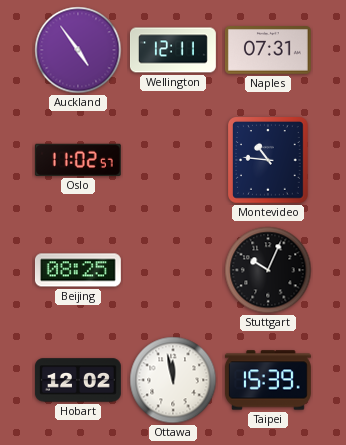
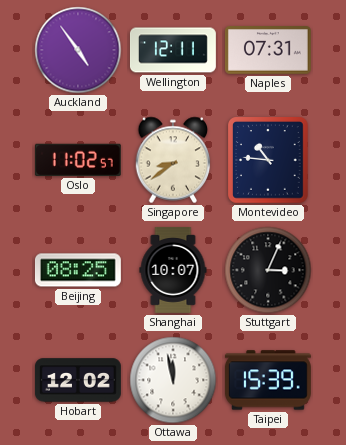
Singapore: none -> 8:39 (173, 160)
Shanghai: none -> 10:07 (173, 270)
Stuttgart: 10:04 -> 3:04 (268, 270)
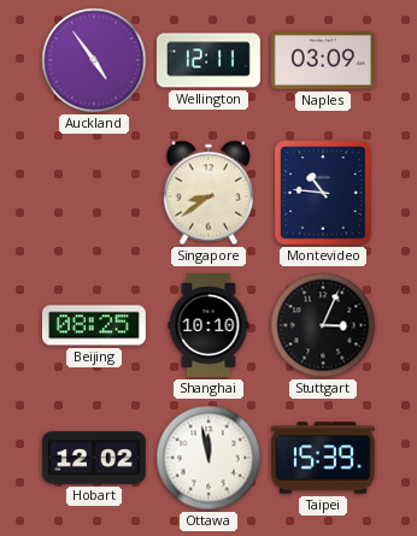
Naples: 07:31 -> 03:09 (323, 60)
Oslo: 11:02 -> none (78, 160)
Shanghai: 10:07 -> 10:10 (208, 325)
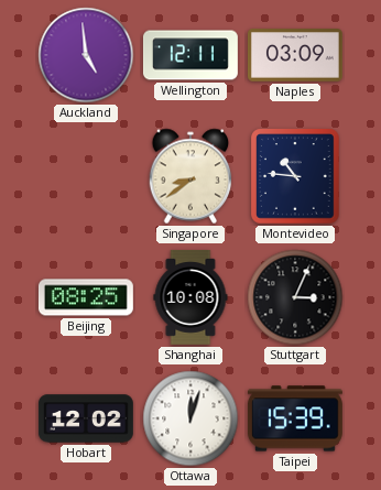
Auckland: 4:54 -> 4:59 (86, 55)
Shanghai: 10:10 -> 10:08 (190, 297)
Ottawa: 11:58 -> 12:03 (190, 418)
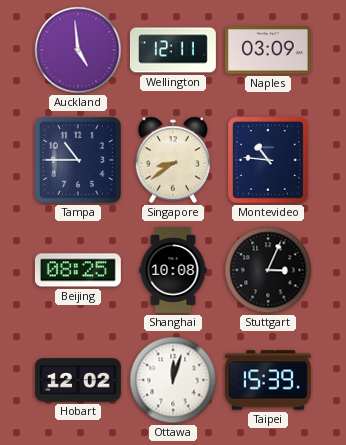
Tampa: none -> 10:45 (78, 160)
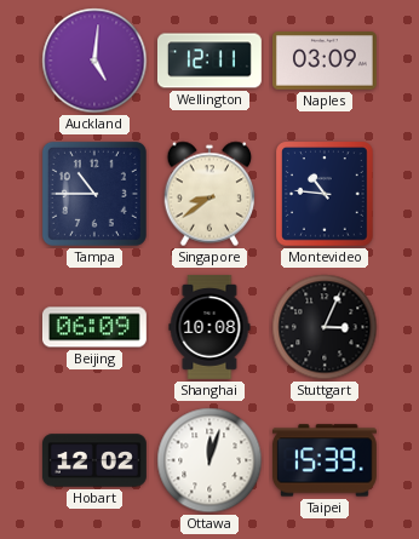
Auckland: 4:59 -> 5:01 (94, 61)
Beijing: 08:25 -> 06:09 (94, 327)
